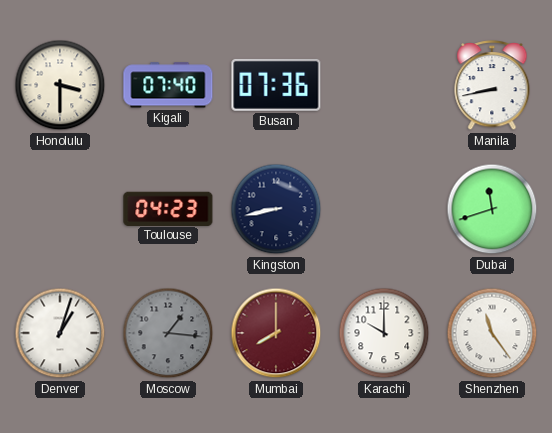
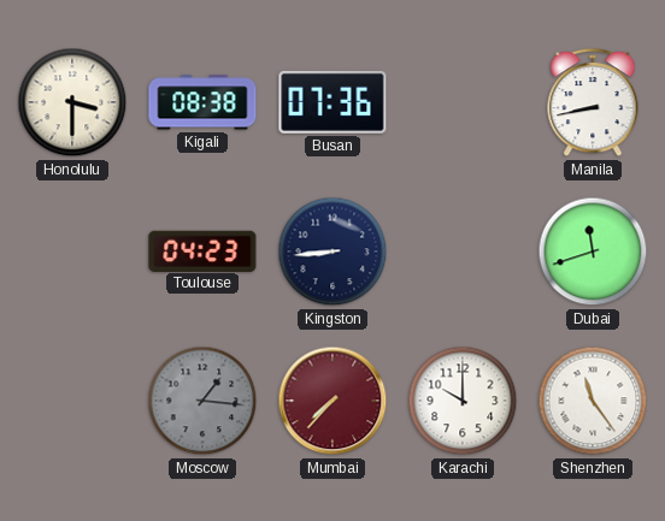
Kigali: 07:40 -> 08:38 (202, 102)
Kingston: 8:43 -> 8:44 (332, 251)
Denver: 1:03 -> none (60, 333)
Mumbai: 8:00 -> 7:37 (332, 401)
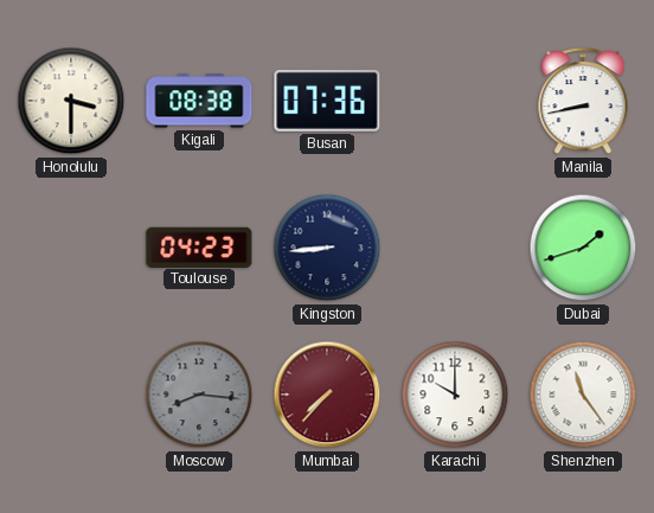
Dubai: 11:42 -> 1:42 (583, 248)
Moscow: 1:16 -> 8:16 (199, 395)
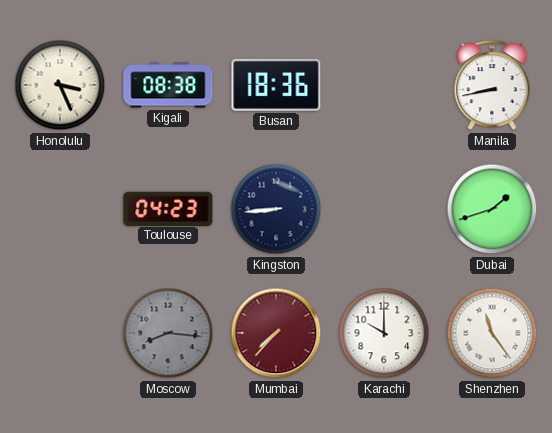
Honolulu: 3:30 -> 3:26 (60, 85)
Busan: 07:36 -> 18:36 (276, 85)
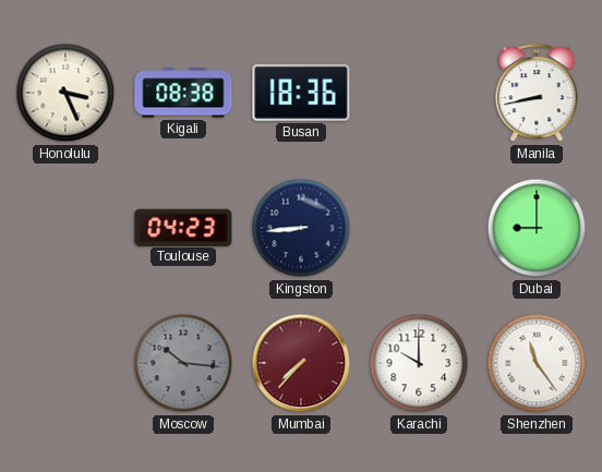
Dubai: 1:42 -> 9:00 (537, 228)
Moscow: 8:16 -> 10:16 (183, 363)
